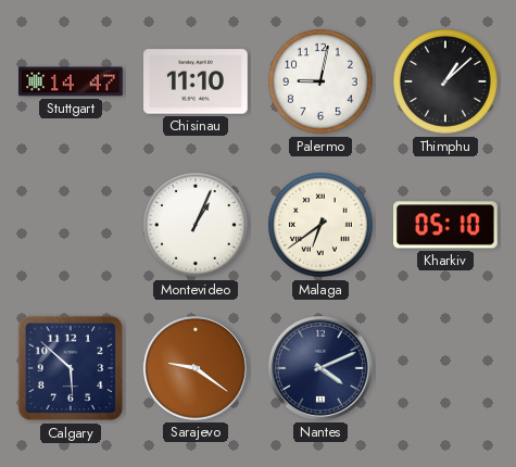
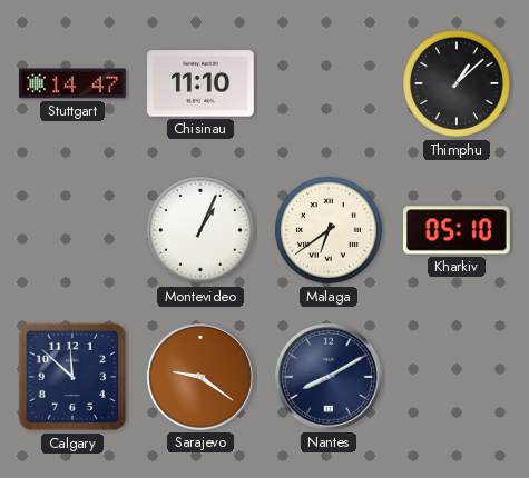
Palermo: 9:02 -> none (320, 81)
Calgary: 5:52 -> 11:52 (72, 377)
Nantes: 4:11 -> 8:10 (329, 377)
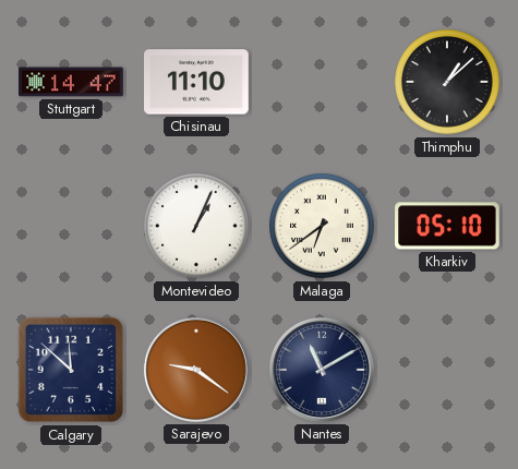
Nantes: 8:10 -> 11:10 (322, 370)
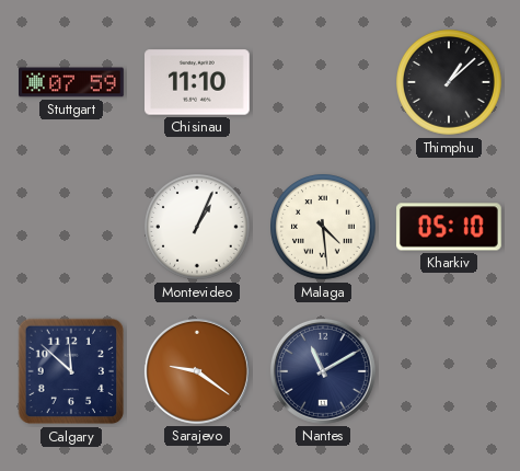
Stuttgart: 14:47 -> 07:59 (71, 82)
Malaga: 6:39 -> 4:29 (323, 227)
